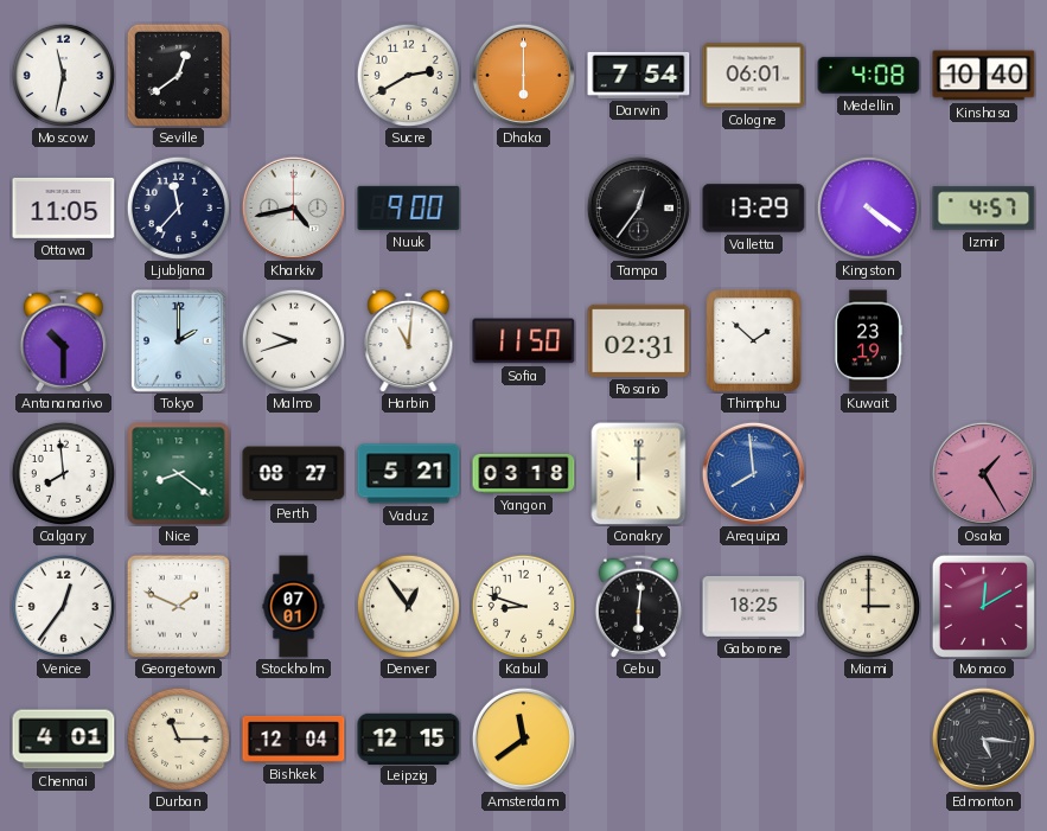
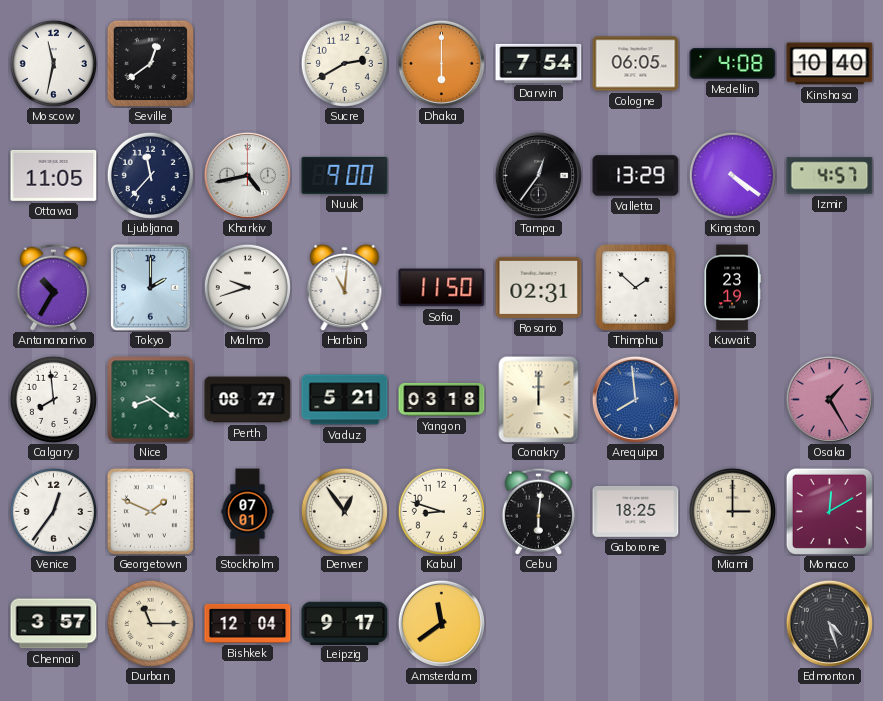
Cologne: 06:01 -> 06:05 (636, 64)
Antananarivo: 10:30 -> 10:35 (53, 287)
Chennai: 4:01 -> 3:57 (54, 624)
Leipzig: 12:15 -> 9:17 (345, 623)
Edmonton: 5:16 -> 4:27 (829, 623)
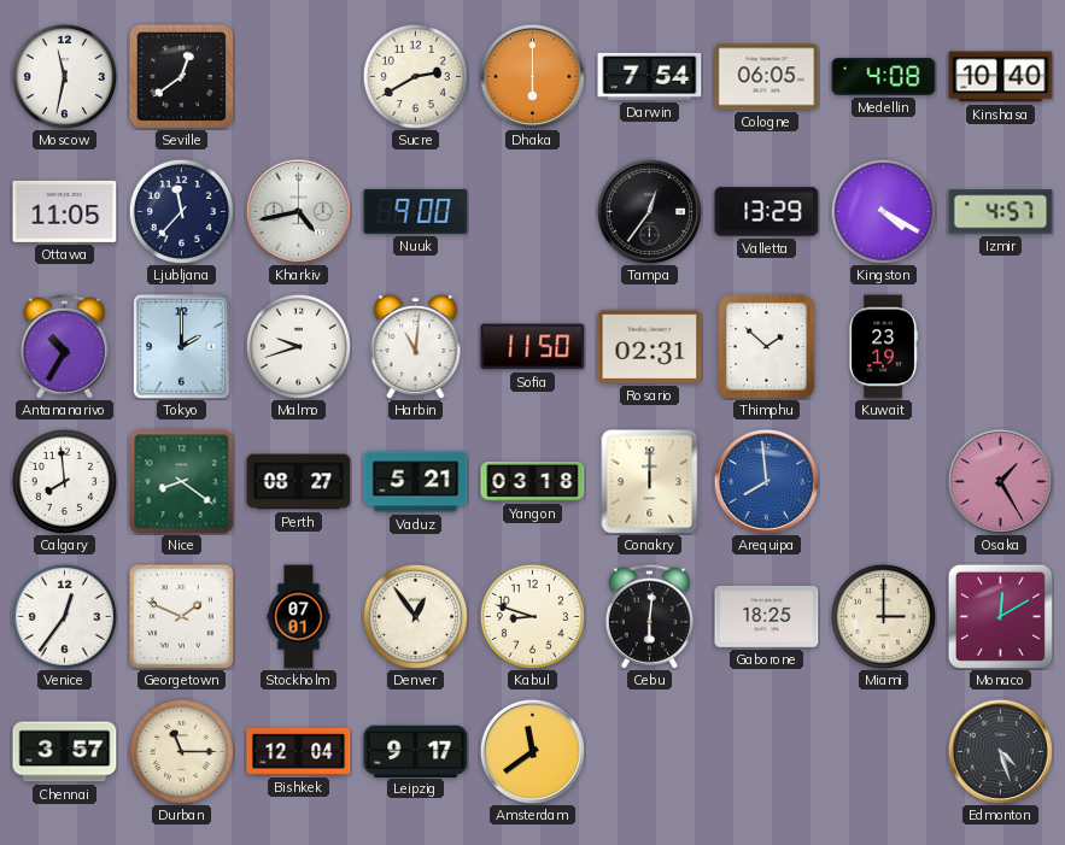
Kingston: 4:21 -> 4:20 (883, 211)
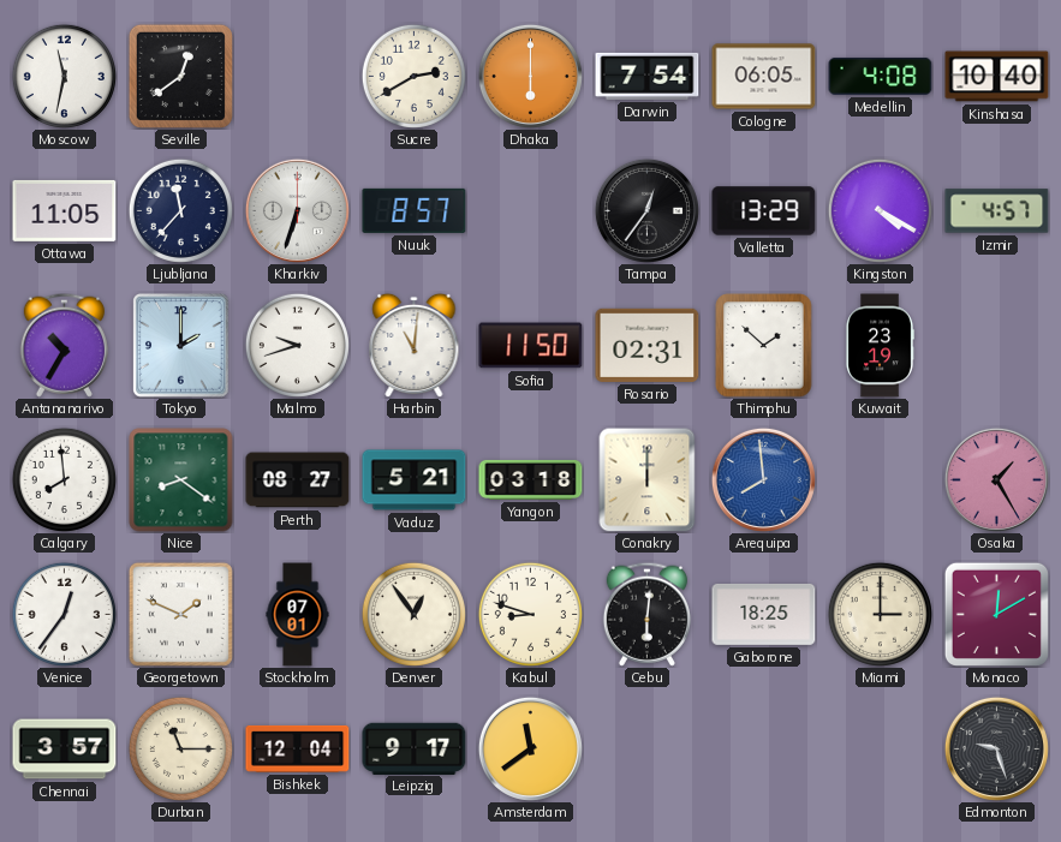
Kharkiv: 4:43 -> 6:33 (297, 210)
Nuuk: 9:00 -> 8:57 (415, 210)
Edmonton: 4:27 -> 9:27 (996, 748)
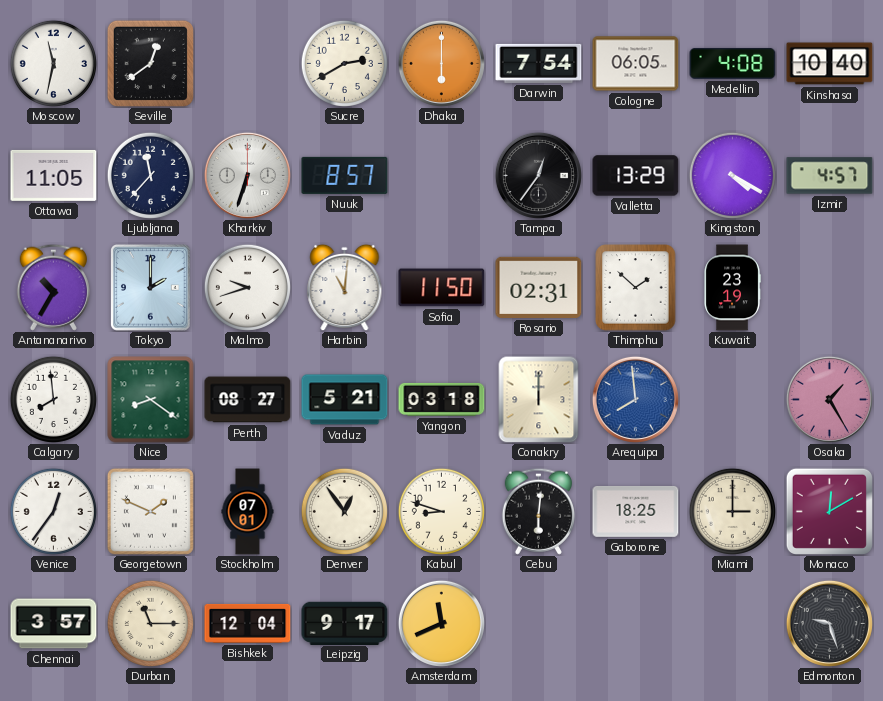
Amsterdam: 11:39 -> 11:41 (441, 623)
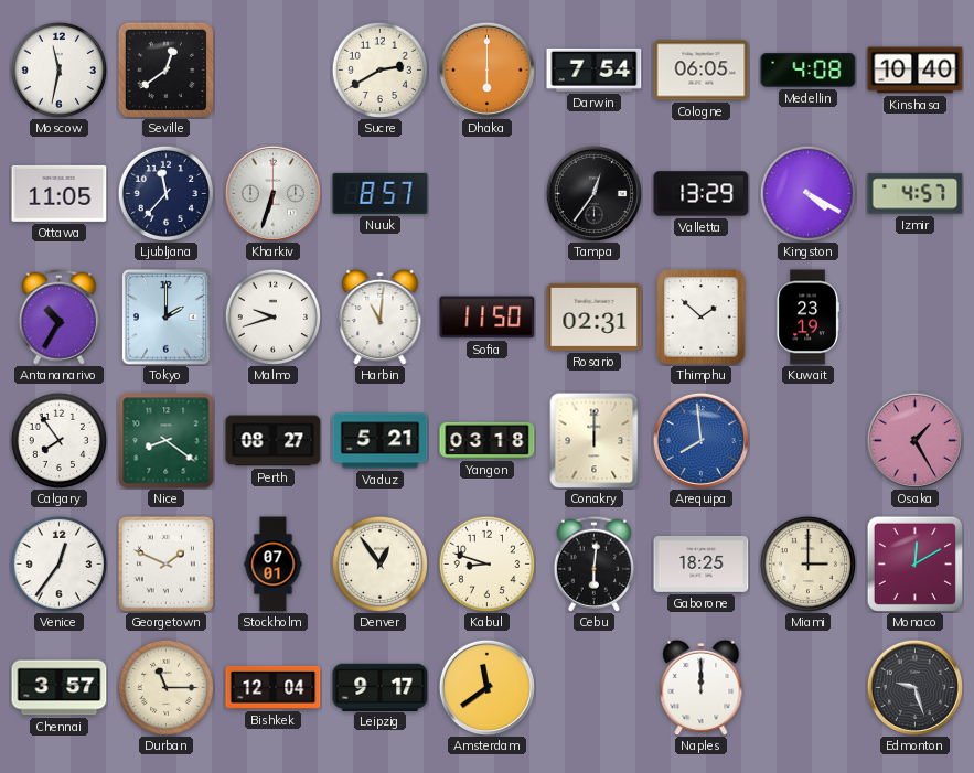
Calgary: 7:59 -> 7:54 (58, 440)
Amsterdam: 11:41 -> 11:39 (486, 687)
Naples: none -> 12:00 (702, 687)
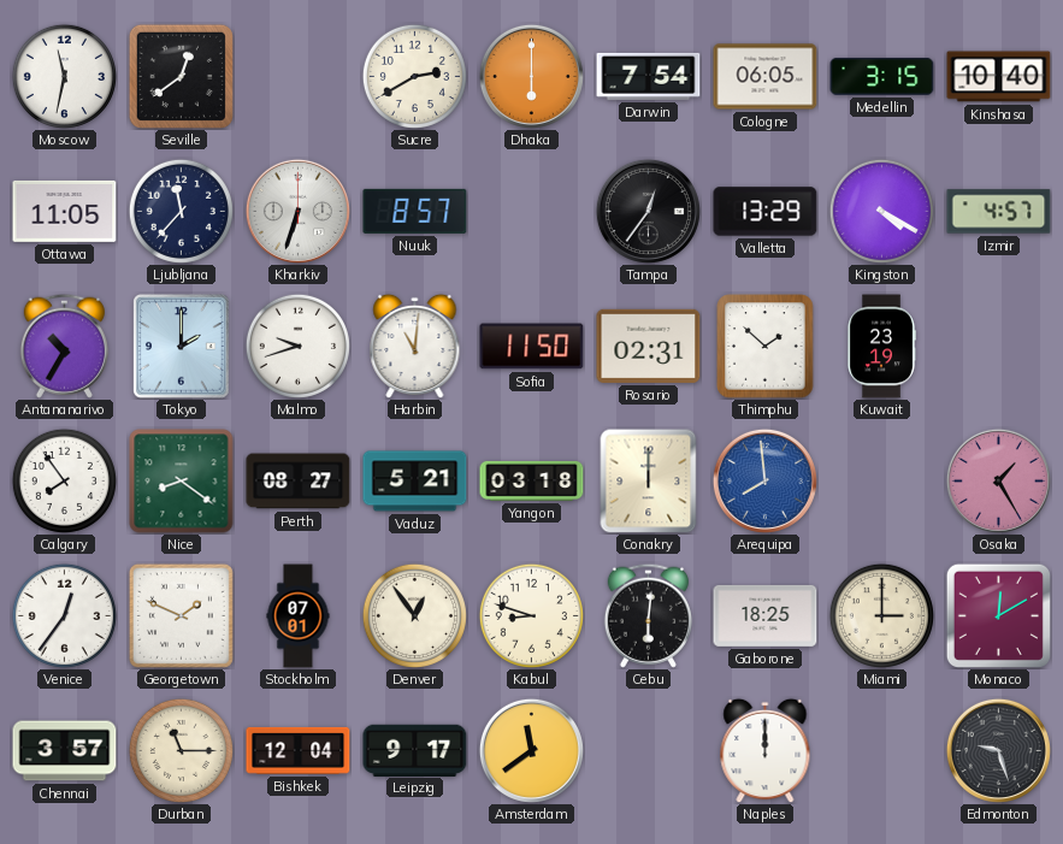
Medellin: 4:08 -> 3:15 (882, 76)
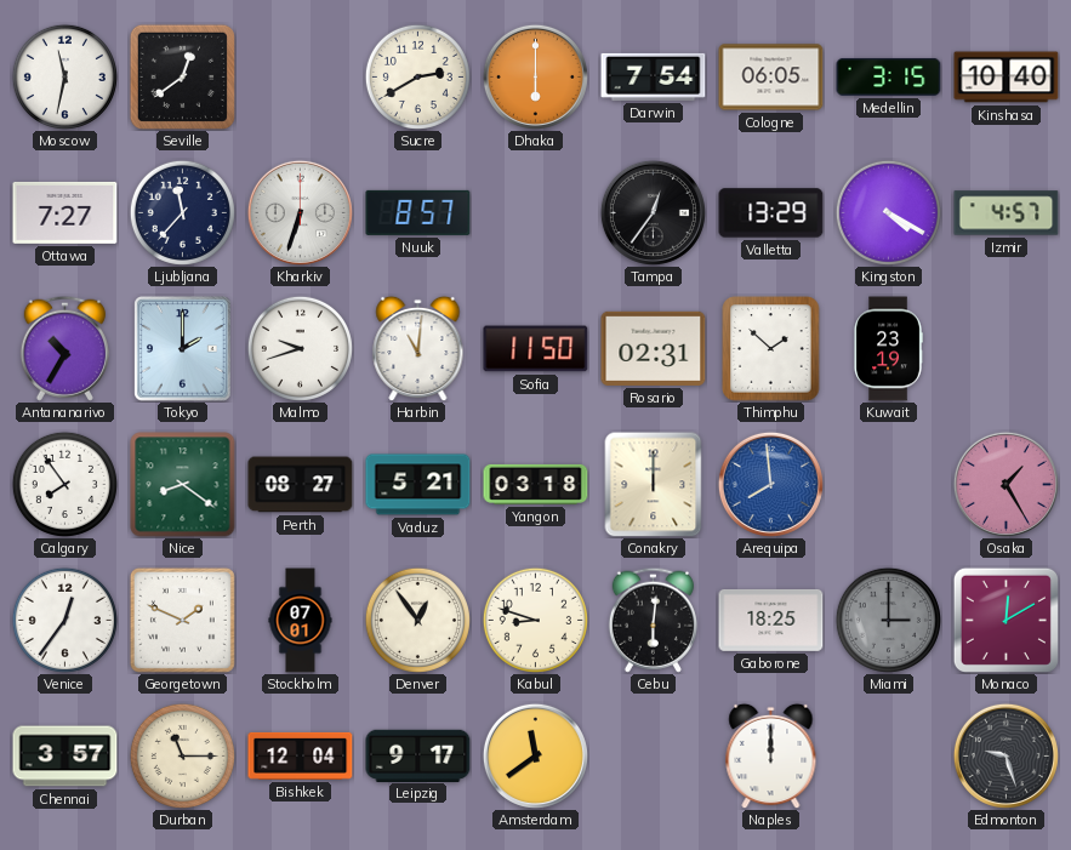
Ottawa: 11:05 -> 7:27 (65, 212)
Miami dial: cream -> grey (888, 620)
